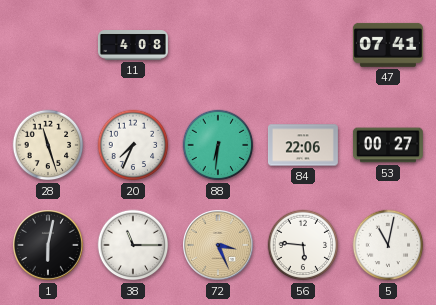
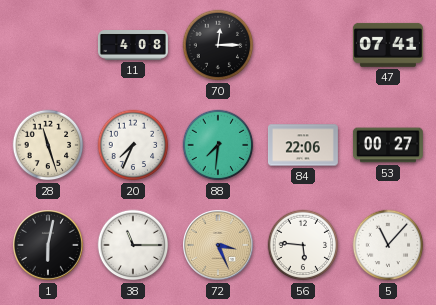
70: none -> 12:15 (218, 45)
88: 6:31 -> 7:31 (218, 145)
5: 11:02 -> 11:07 (388, 245)
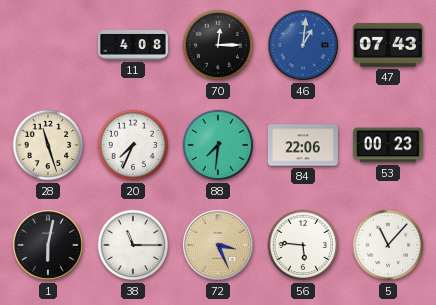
46: none -> 1:01 (304, 46)
47: 07:41 -> 07:43 (388, 45)
53: 00:27 -> 00:23 (388, 145)
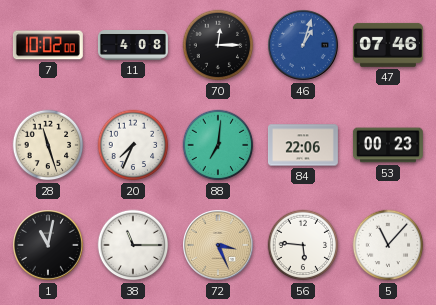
7: none -> 10:02 (48, 45)
46: 1:01 -> 1:03 (304, 46)
47: 07:43 -> 07:46 (388, 45)
88: 7:31 -> 7:01 (218, 145)
1: 6:02 -> 11:02 (49, 246)
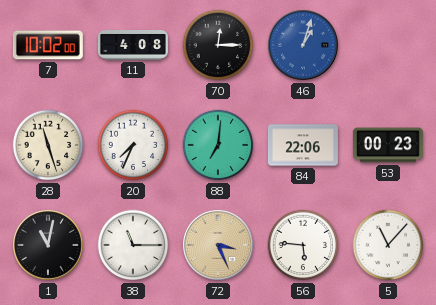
47: 07:46 -> none (388, 45)
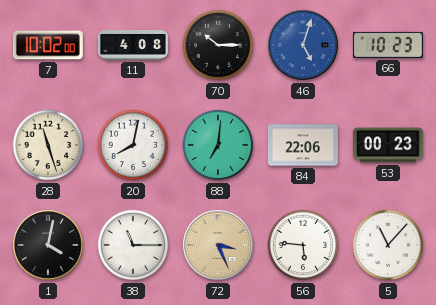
70: 12:15 -> 10:15 (218, 45)
46: 1:03 -> 5:03 (304, 46)
66: none -> 10:23 (388, 45)
20: 7:34 -> 8:02 (133, 145)
1: 11:02 -> 4:02 (49, 246)
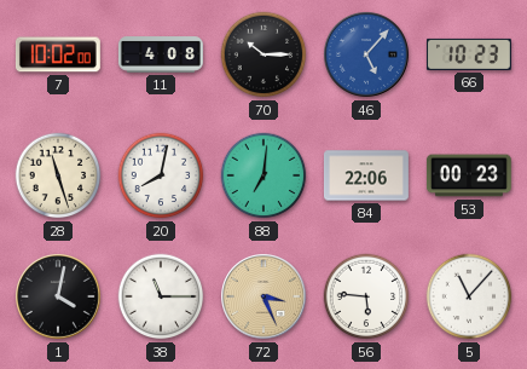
46: 5:03 -> 5:07 (367, 56)
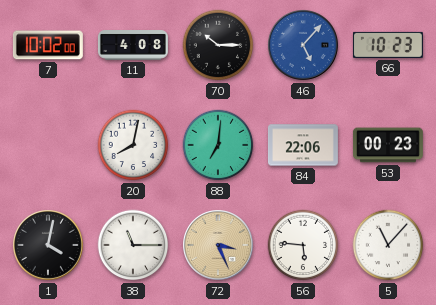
28: 11:27 -> none (58, 175)
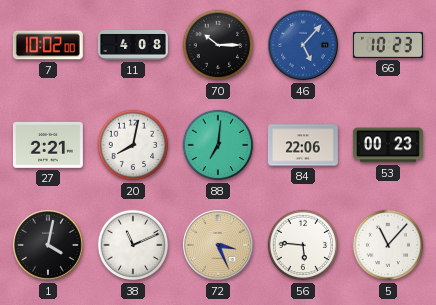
27: none -> 2:21 (48, 145)
38: 11:15 -> 11:11 (133, 245)
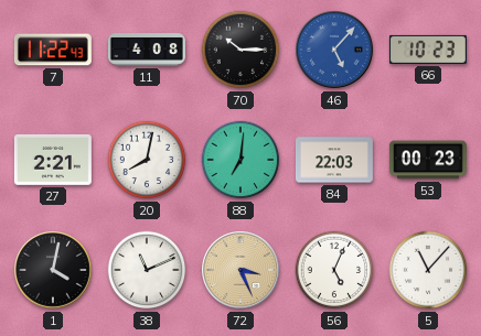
7: 10:02 -> 11:22 (53, 50)
84: 22:06 -> 22:03 (334, 160)
56: 5:46 -> 5:04 (334, 270)
